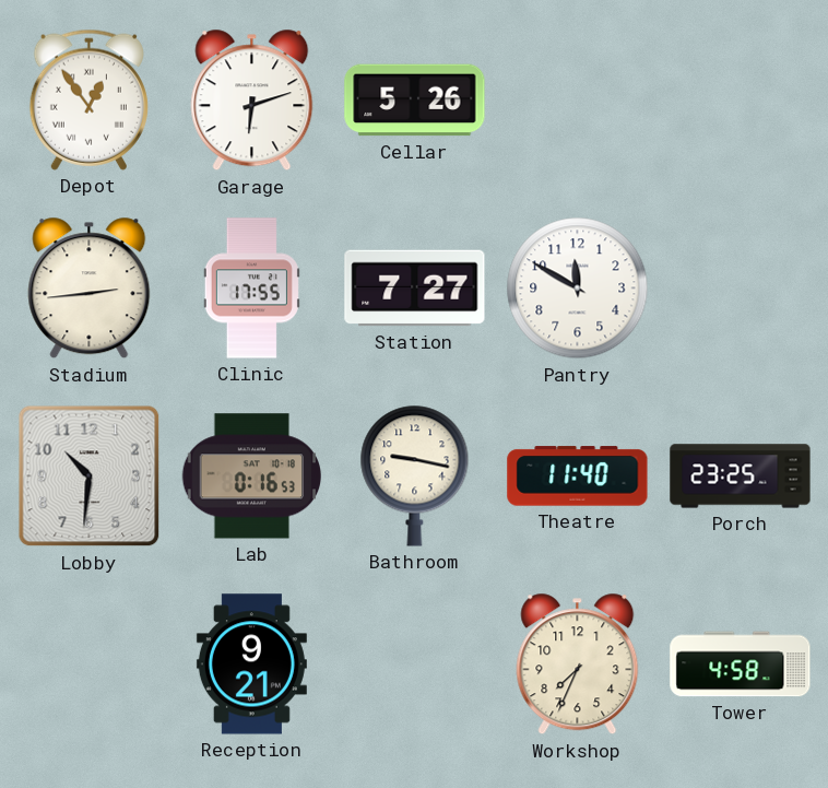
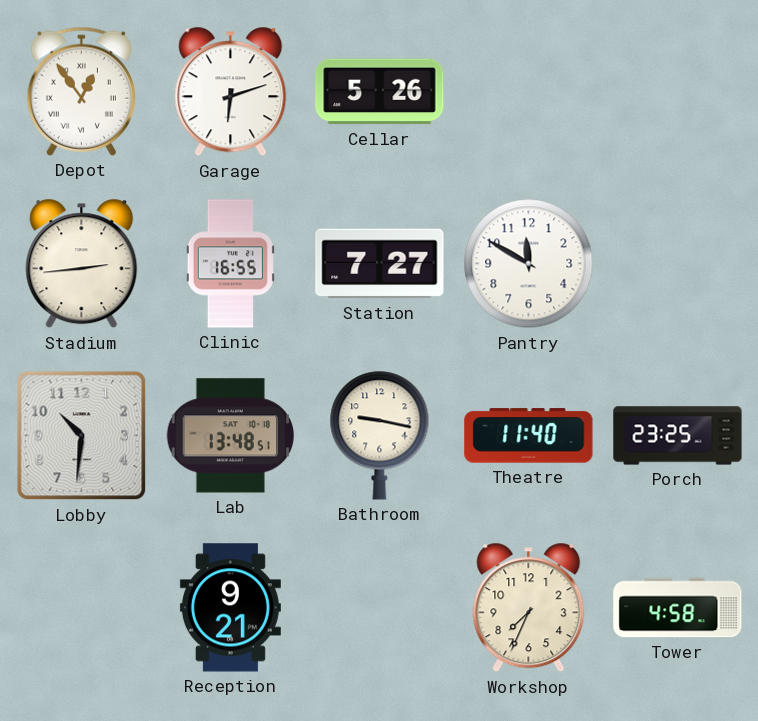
Clinic: 17:55 -> 16:55 (230, 264)
Lab: 0:16 -> 13:48 (230, 436)
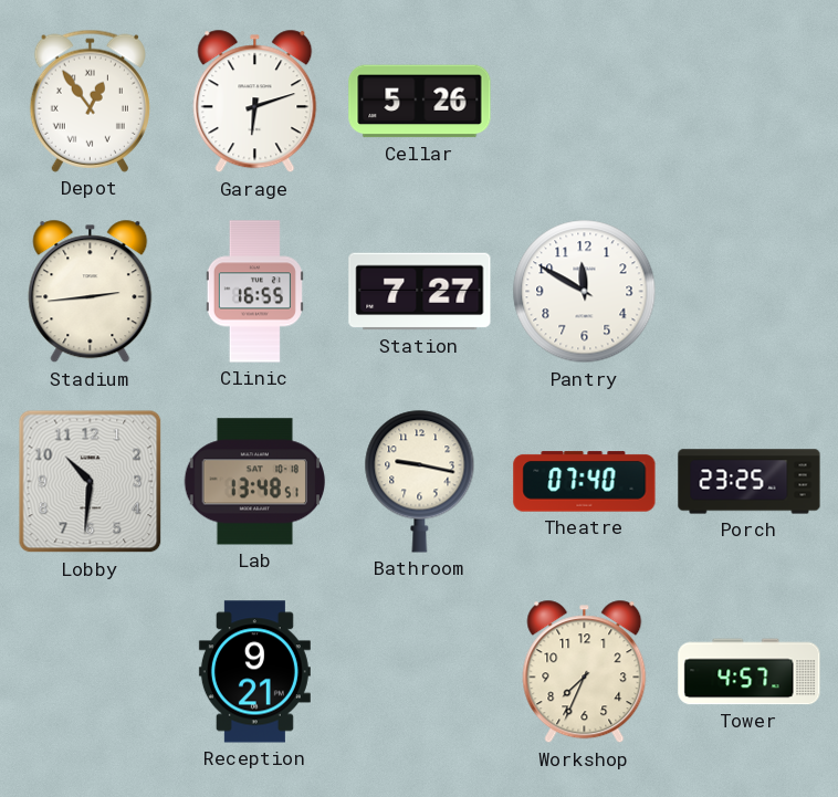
Theatre: 11:40 -> 07:40 (585, 482)
Tower: 4:58 -> 4:57 (750, 672)
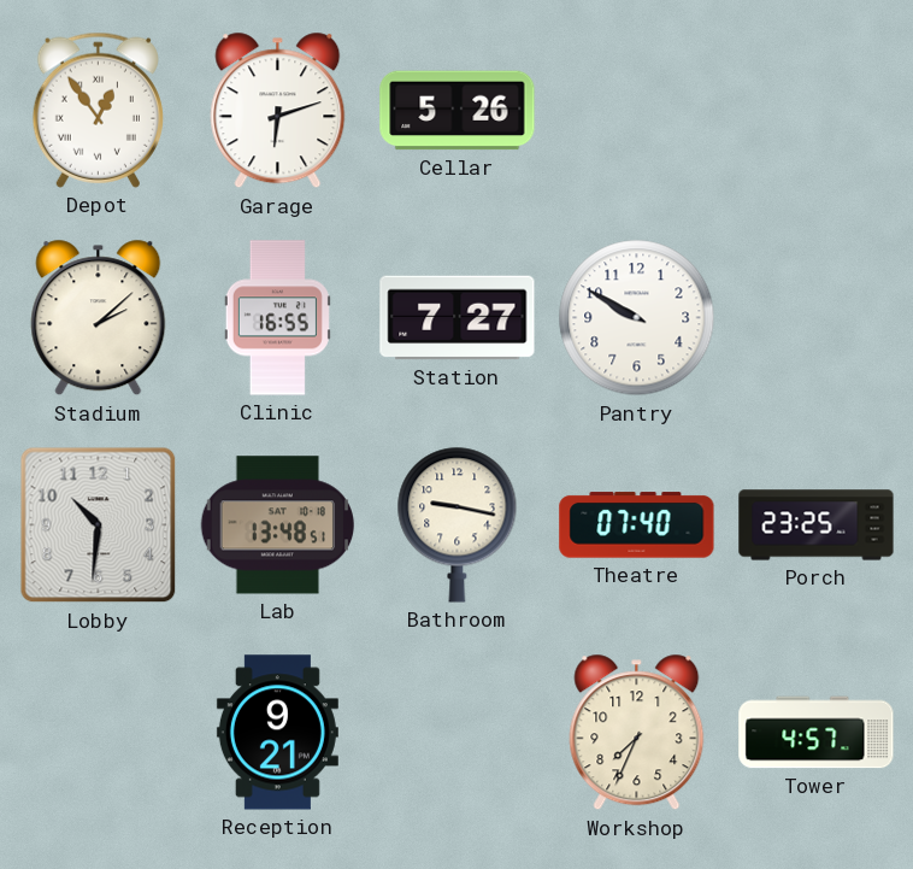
Stadium: 2:44 -> 2:08 (99, 318)
Pantry: 11:50 -> 9:50 (637, 318)
